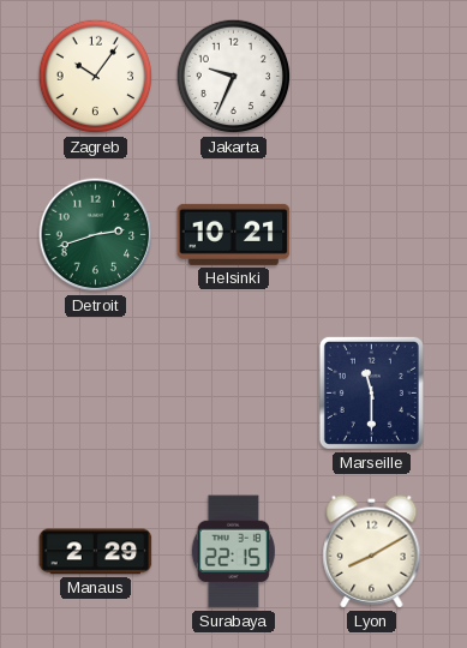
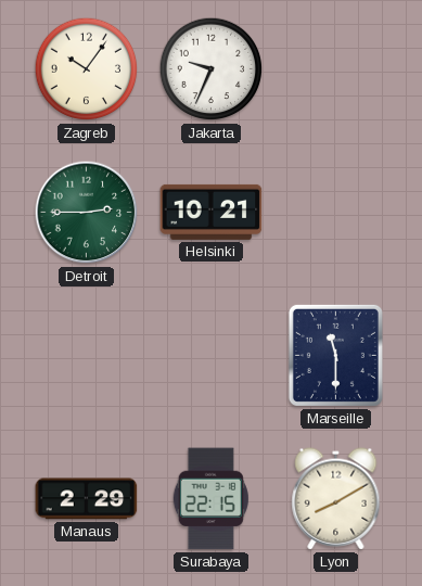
Detroit: 2:42 -> 2:45 (87, 213)
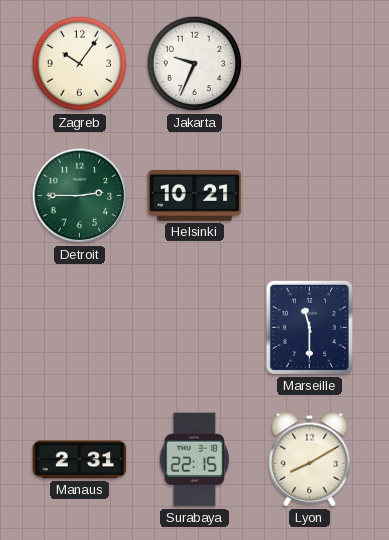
Manaus: 2:29 -> 2:31 (80, 460)
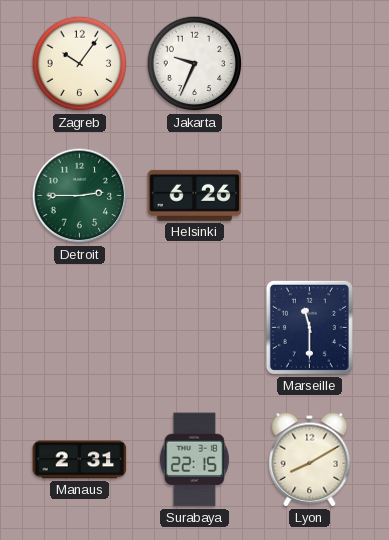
Helsinki: 10:21 -> 6:26 (195, 195)
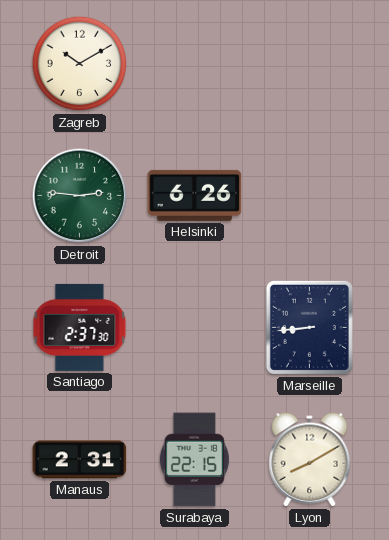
Zagreb: 10:06 -> 10:10 (80, 64)
Jakarta: 9:34 -> none (195, 64)
Detroit: 2:45 -> 2:46 (80, 196)
Santiago: none -> 2:37 (80, 327)
Marseille: 11:30 -> 8:44 (309, 327)
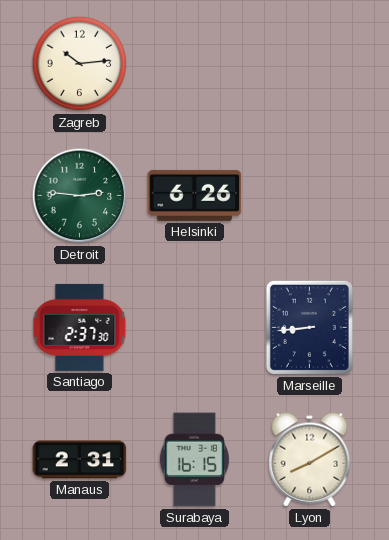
Zagreb: 10:10 -> 10:14 (80, 64)
Surabaya: 22:15 -> 16:15 (194, 460)
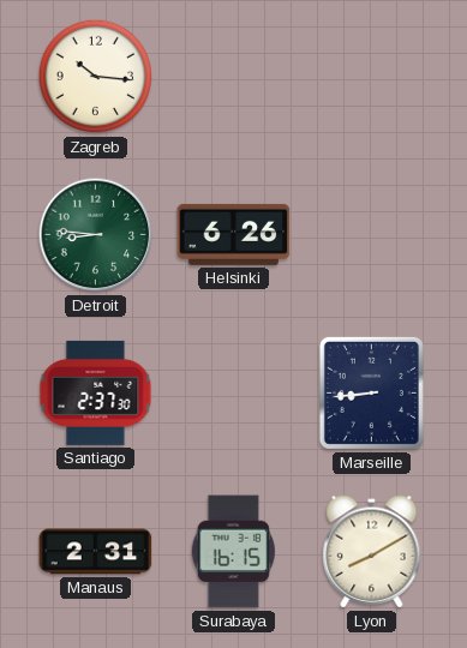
Zagreb: 10:14 -> 10:16 (96, 77)
Detroit: 2:46 -> 8:46 (96, 235)
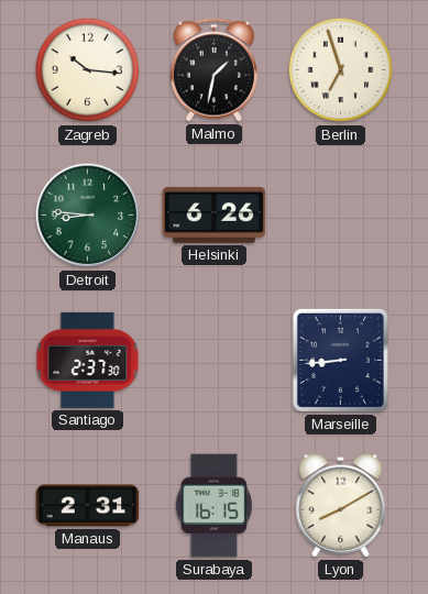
Malmo: none -> 1:32 (213, 70)
Berlin: none -> 6:57 (341, 70)
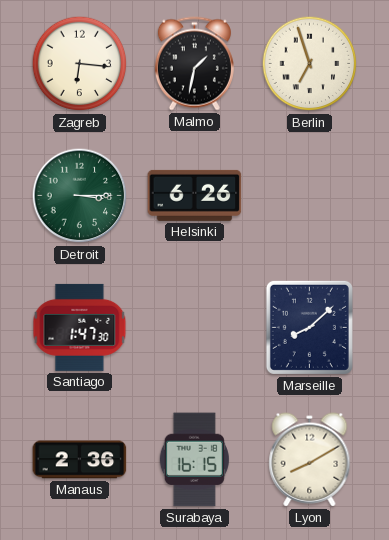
Zagreb: 10:16 -> 6:16 (80, 64)
Detroit: 8:46 -> 3:15 (80, 196)
Santiago: 2:37 -> 1:47 (80, 327)
Marseille: 8:44 -> 8:08 (309, 327)
Manaus: 2:31 -> 2:36 (80, 460)
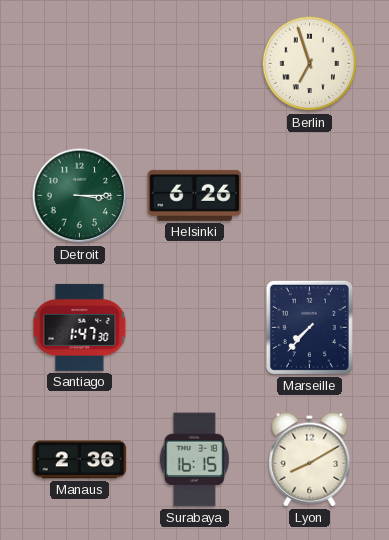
Zagreb: 6:16 -> none (80, 64)
Malmo: 1:32 -> none (194, 64)
Marseille: 8:08 -> 7:37 (309, 327)
